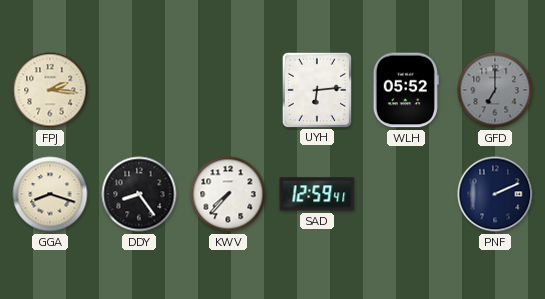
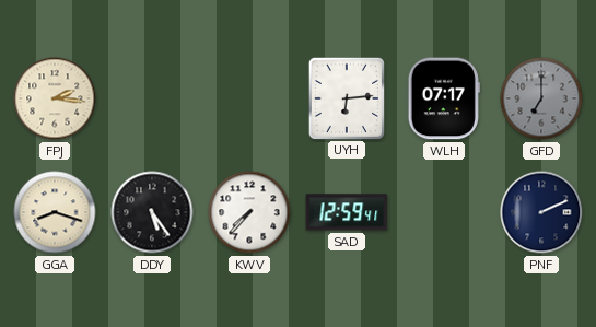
WLH: 05:52 -> 07:17 (444, 98)
DDY: 8:24 -> 5:24 (152, 212)
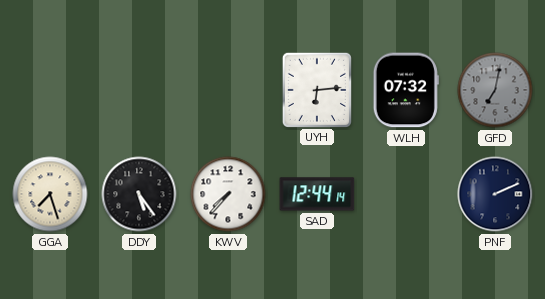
FPJ: 2:16 -> none (55, 98)
WLH: 07:17 -> 07:32 (406, 90)
GFD: 7:00 -> 7:02 (495, 90)
GGA: 8:18 -> 7:27 (50, 194)
SAD: 12:59 -> 12:44 (317, 194)
